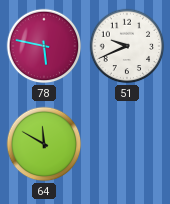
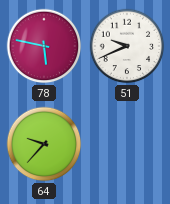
64: 11:50 -> 9:37 (44, 144)
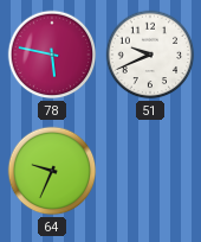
64: 9:37 -> 9:34 (52, 171)
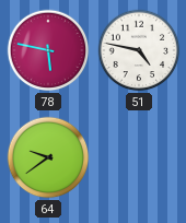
51: 9:41 -> 4:47 (139, 50)
64: 9:34 -> 9:39 (48, 157)
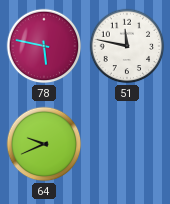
51: 4:47 -> 11:47 (127, 46)
64: 9:39 -> 9:41 (44, 144)
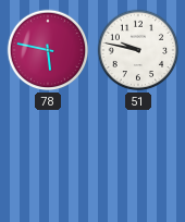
51: 11:47 -> 9:47 (138, 50)
64: 9:41 -> none (44, 144)
